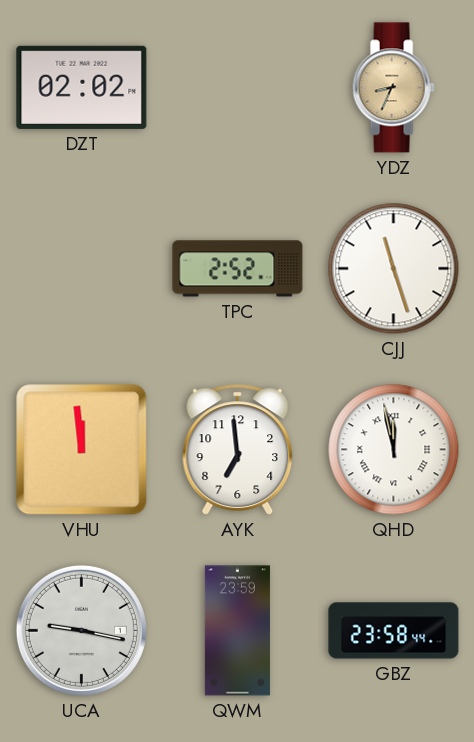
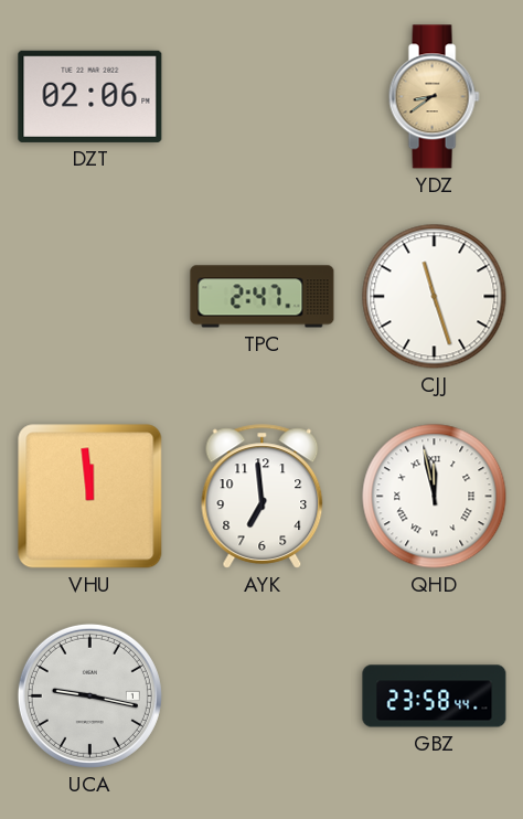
DZT: 02:02 -> 02:06 (90, 96)
YDZ: 8:34 -> 8:39 (434, 97)
TPC: 2:52 -> 2:47 (263, 297)
QWM: 23:59 -> none (237, 631)
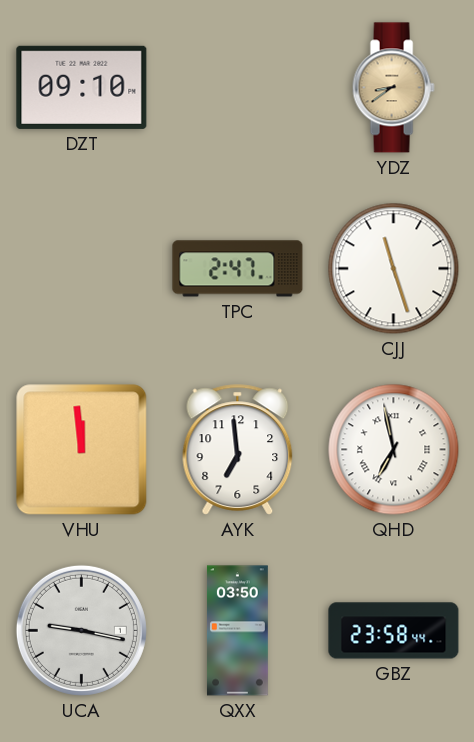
DZT: 02:06 -> 09:10 (82, 87)
QHD: 11:58 -> 6:58 (394, 450)
QXX: none -> 03:50 (237, 631)
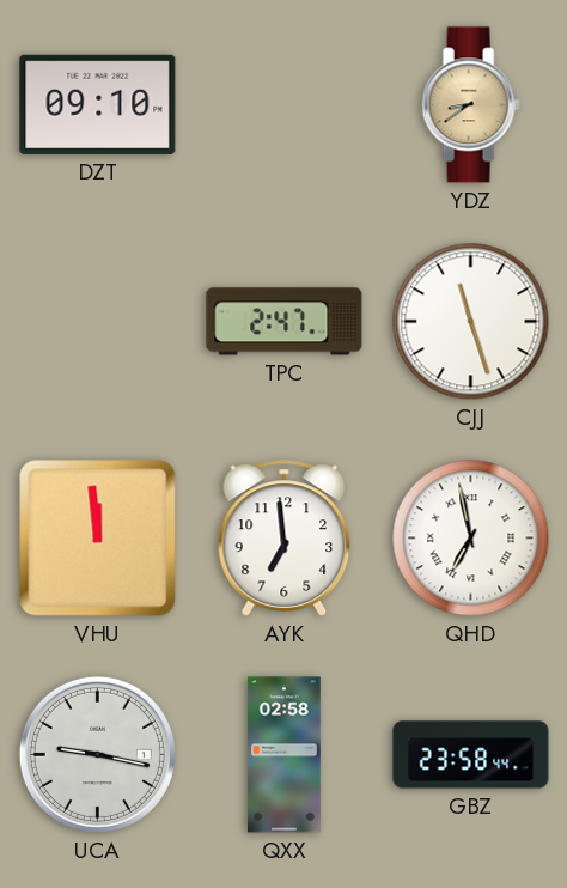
QXX: 03:50 -> 02:58 (283, 755)
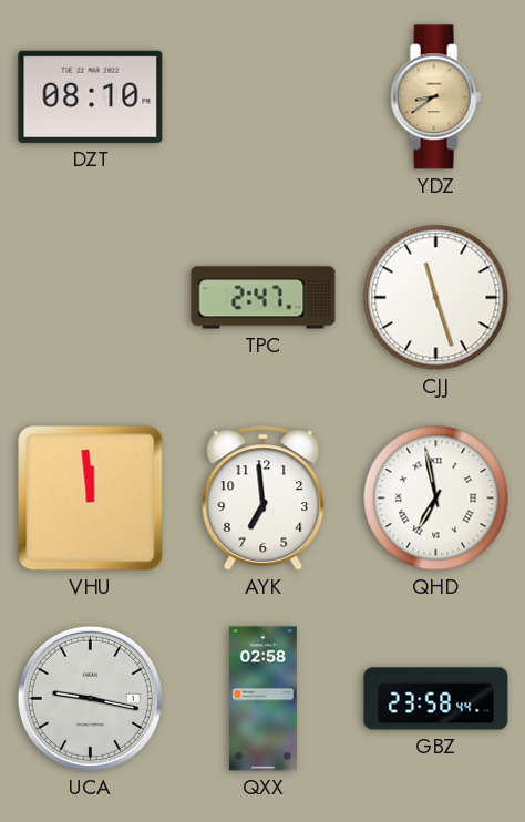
DZT: 09:10 -> 08:10 (91, 96)
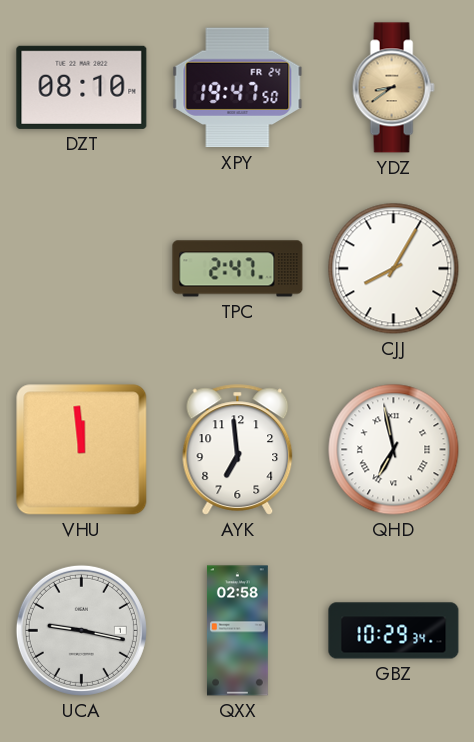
XPY: none -> 19:47 (238, 88)
CJJ: 11:27 -> 8:05 (394, 269)
GBZ: 23:58 -> 10:29 (394, 631)
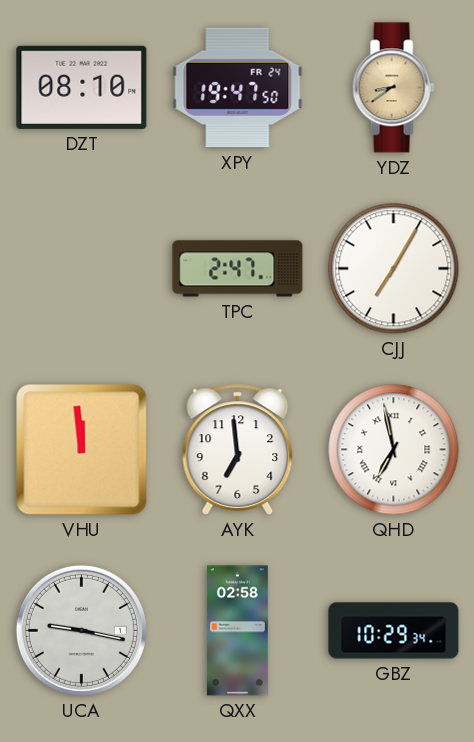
CJJ: 8:05 -> 7:05 (394, 269)
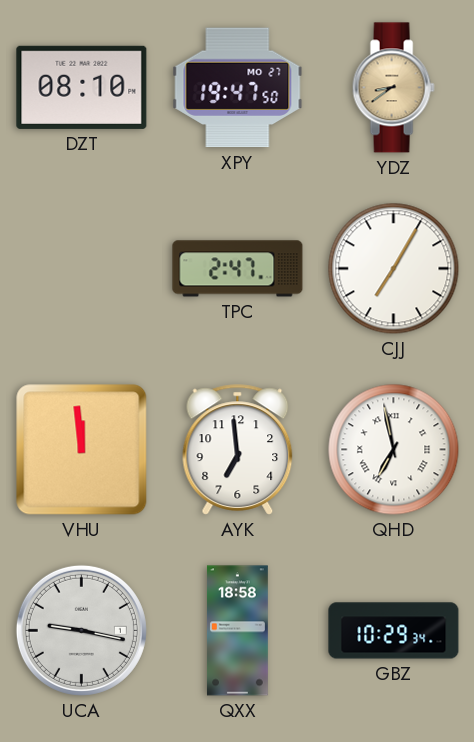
XPY date: FR 24 -> MO 27 (238, 88)
QXX: 02:58 -> 18:58 (237, 631)
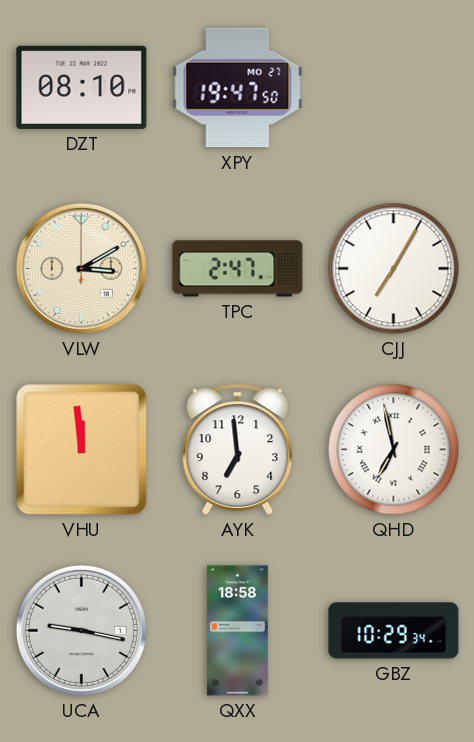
YDZ: 8:39 -> none (393, 88)
VLW: none -> 3:10 (81, 268)
